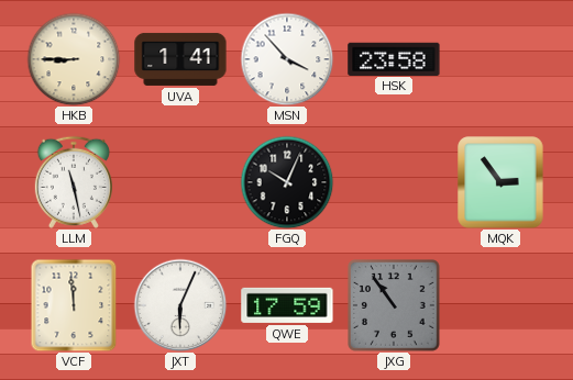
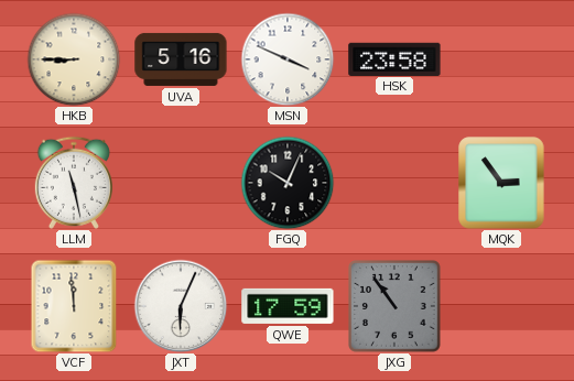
UVA: 1:41 -> 5:16 (181, 59)
MSN: 3:53 -> 3:49 (288, 59)
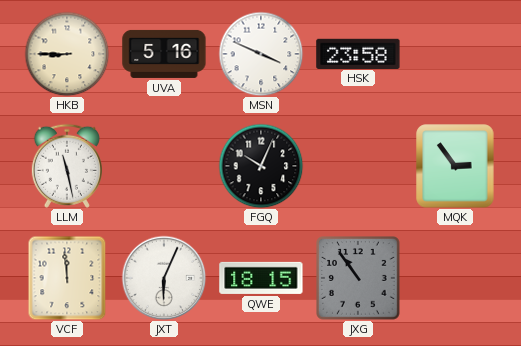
QWE: 17:59 -> 18:15 (261, 278)
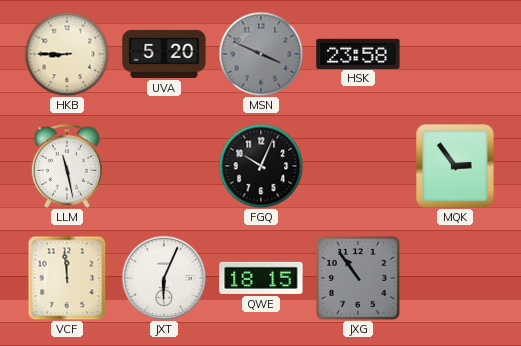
UVA: 5:16 -> 5:20 (164, 54)
MSN dial: white -> grey (261, 54)
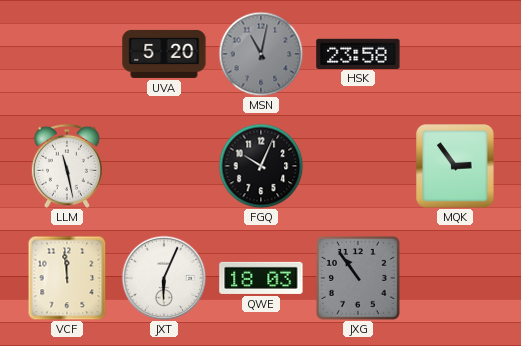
HKB: 8:45 -> none (67, 54)
MSN: 3:49 -> 11:02 (261, 54)
QWE: 18:15 -> 18:03 (261, 278)
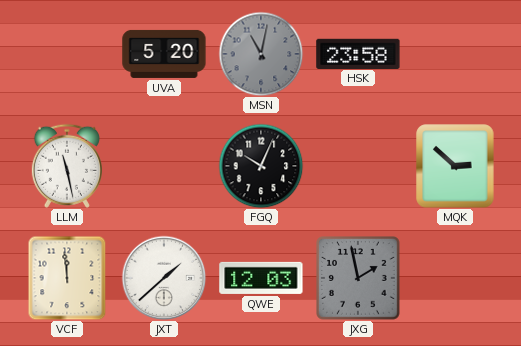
MQK: 2:54 -> 2:52 (455, 166)
JXT: 6:04 -> 1:38 (164, 278)
QWE: 18:03 -> 12:03 (261, 278)
JXG: 10:54 -> 1:58 (359, 279)
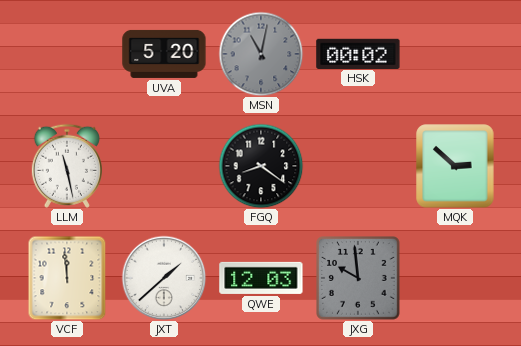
HSK: 23:58 -> 00:02 (358, 53)
FGQ: 10:04 -> 8:21 (261, 166)
JXG: 1:58 -> 9:59 (359, 279)
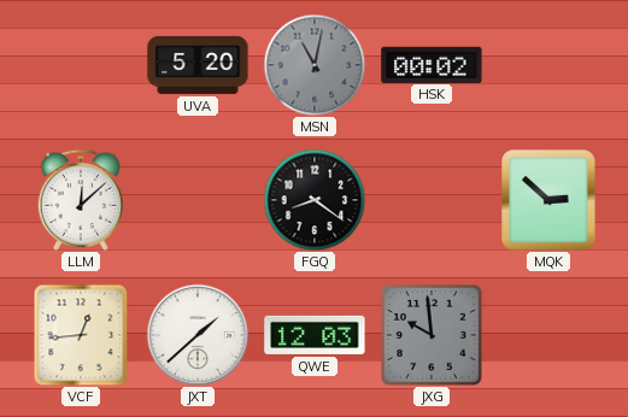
LLM: 11:28 -> 12:08 (81, 200)
VCF: 11:59 -> 12:44 (81, 335)
